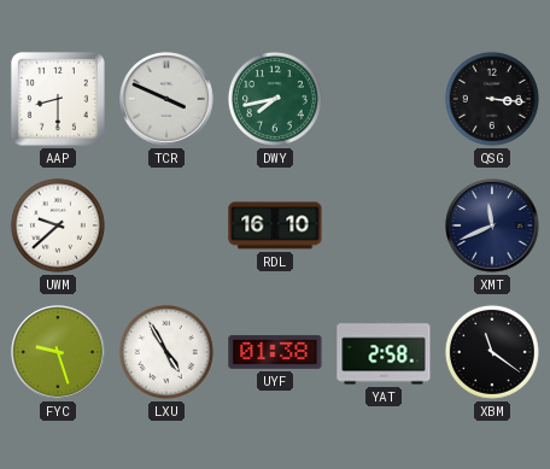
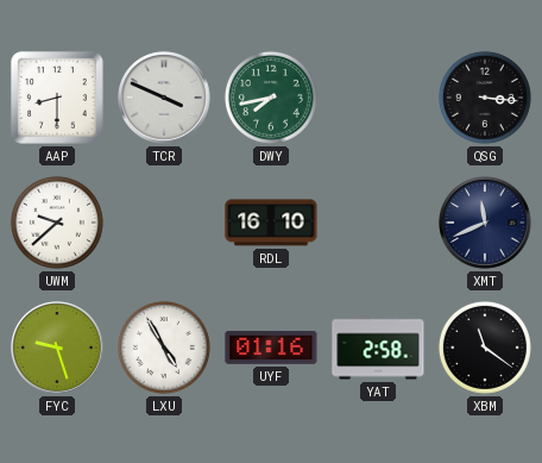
UYF: 01:38 -> 01:16 (271, 348)
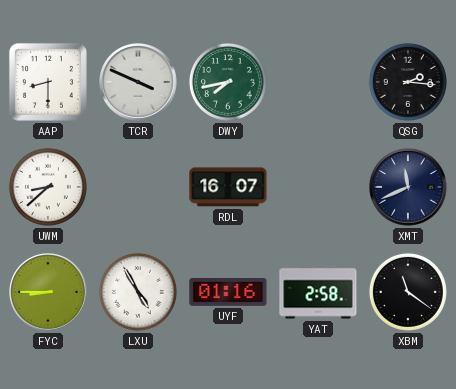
QSG: 3:16 -> 2:16 (408, 82)
UWM: 9:38 -> 8:38 (48, 187)
RDL: 16:10 -> 16:07 (228, 187)
FYC: 9:27 -> 8:45 (48, 292)
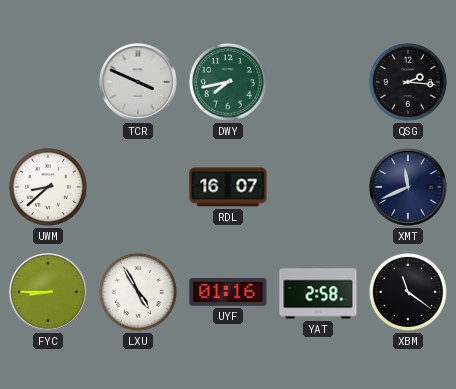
AAP: 8:30 -> none (48, 82)
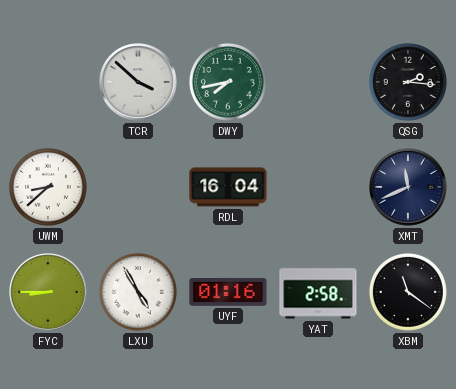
TCR: 3:49 -> 3:52 (138, 82)
RDL: 16:07 -> 16:04 (228, 187)
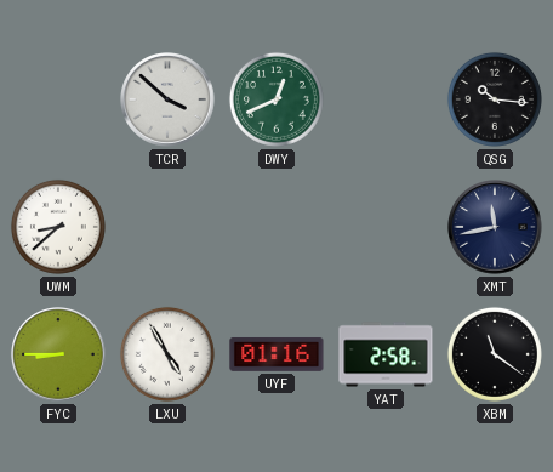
DWY: 7:43 -> 12:41 (276, 99)
QSG: 2:16 -> 10:16 (495, 99)
RDL: 16:04 -> none (228, 187)
XMT: 11:41 -> 11:43 (495, 227)
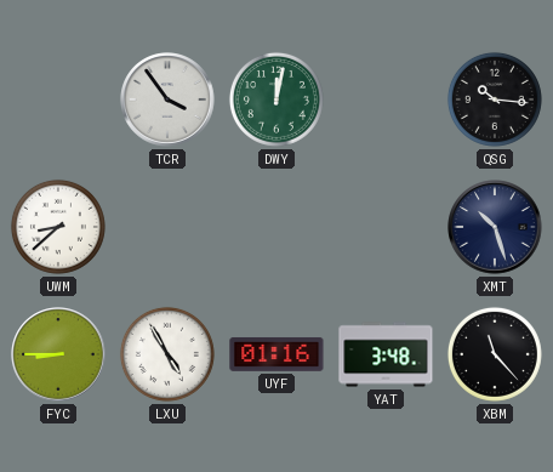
TCR: 3:52 -> 3:54 (167, 99)
DWY: 12:41 -> 12:02 (276, 99)
XMT: 11:43 -> 10:27 (495, 227)
YAT: 2:58 -> 3:48 (386, 354)
XBM: 11:21 -> 11:23 (495, 354)
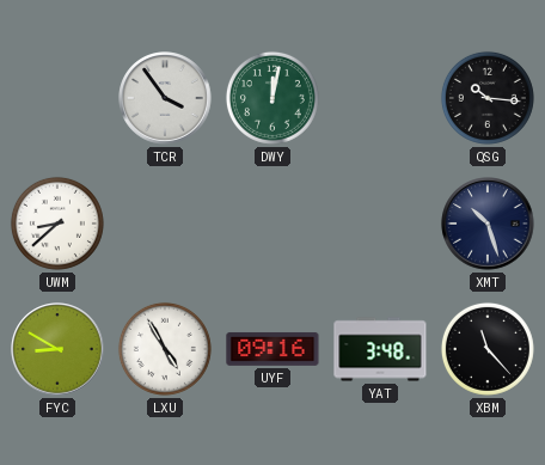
FYC: 8:45 -> 8:50 (57, 349)
UYF: 01:16 -> 09:16 (272, 349)
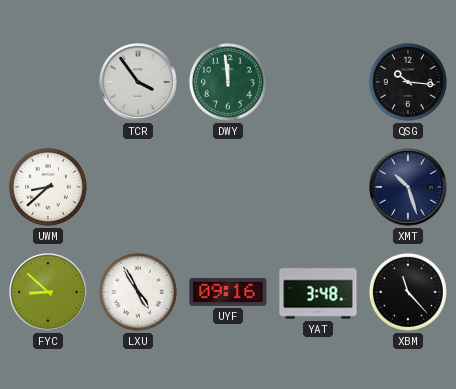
DWY: 12:02 -> 11:59 (228, 82)
FYC: 8:50 -> 8:52 (48, 292)
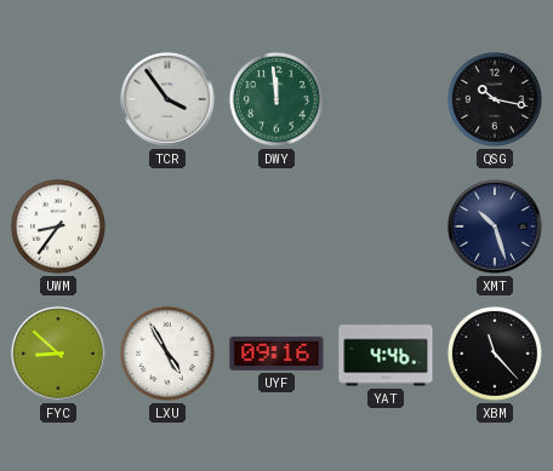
QSG: 10:16 -> 10:17 (495, 99)
UWM: 8:38 -> 8:36 (58, 226)
YAT: 3:48 -> 4:46 (386, 354)
